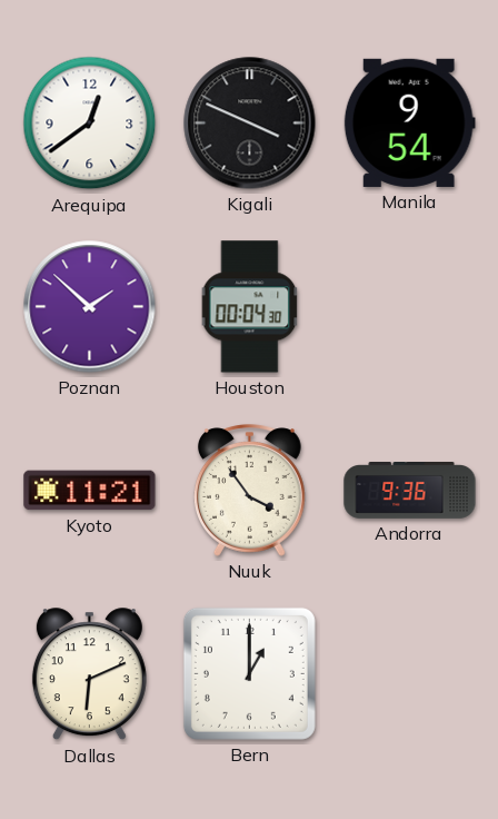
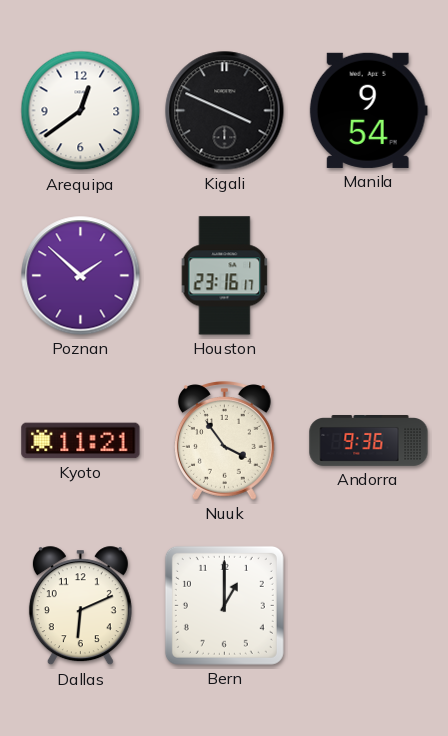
Houston: 00:04 -> 23:16 (225, 276)
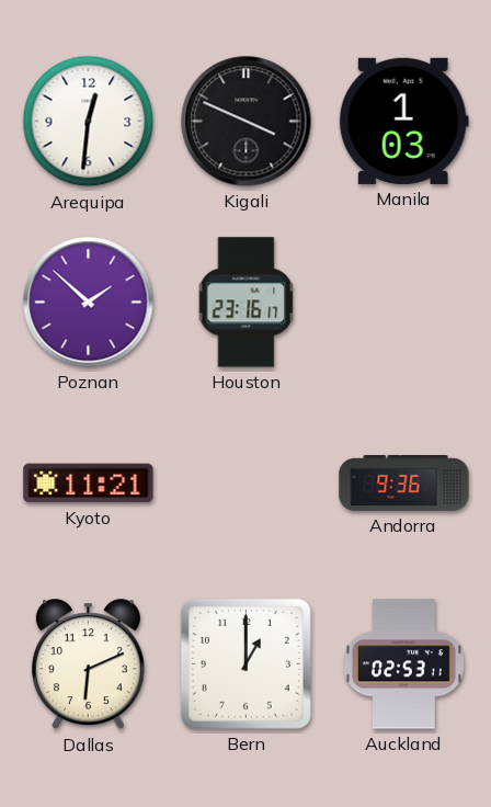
Arequipa: 12:39 -> 12:31 (89, 122)
Manila: 9:54 -> 1:03 (403, 121)
Nuuk: 3:54 -> none (224, 441)
Auckland: none -> 02:53 (403, 664)
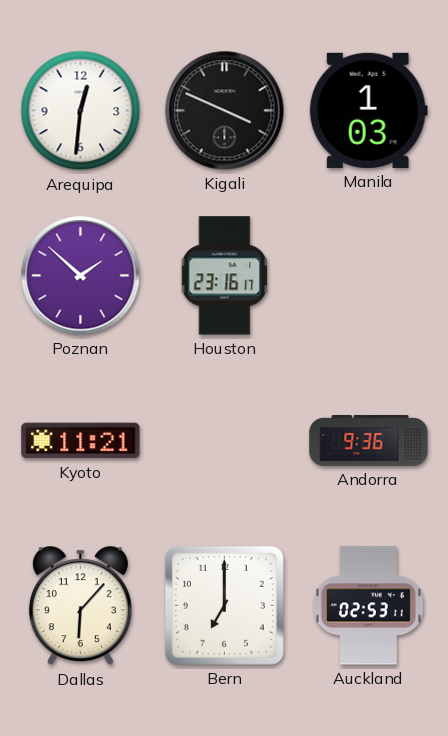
Dallas: 6:11 -> 6:07 (80, 606)
Bern: 1:00 -> 7:00 (224, 605)
